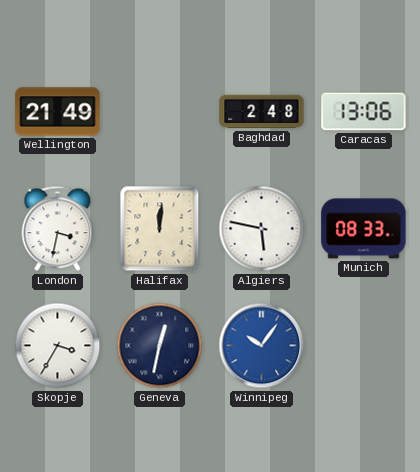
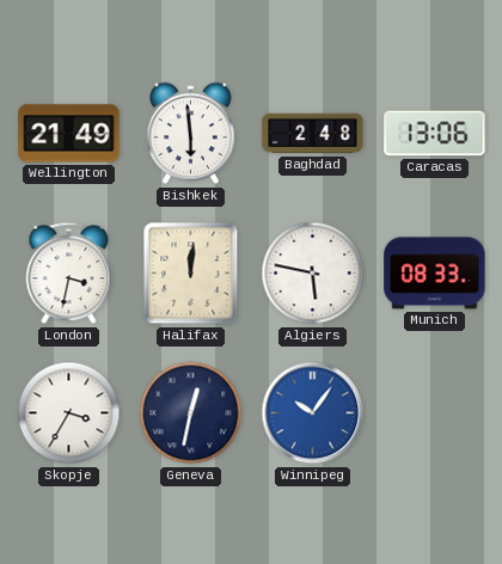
Bishkek: none -> 5:59 (191, 134)
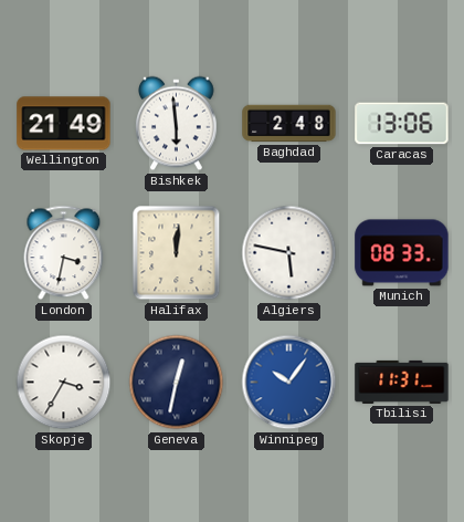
Tbilisi: none -> 11:31 (402, 382)
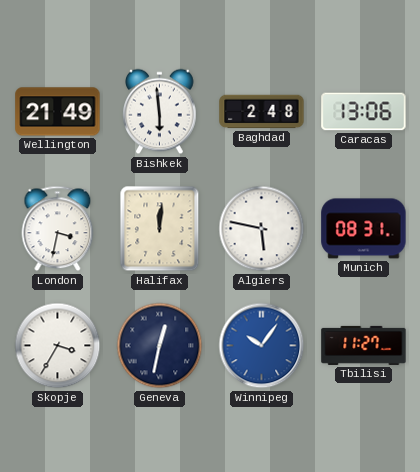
Munich: 08:33 -> 08:31 (364, 229)
Tbilisi: 11:31 -> 11:27 (364, 345)
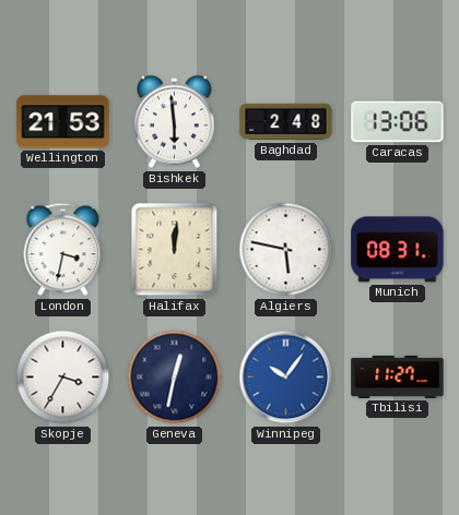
Wellington: 21:49 -> 21:53 (63, 122)
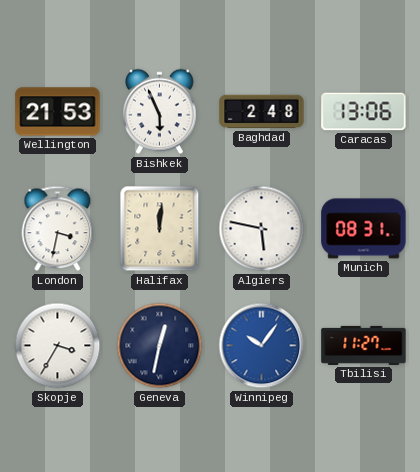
Bishkek: 5:59 -> 5:56 (160, 112)
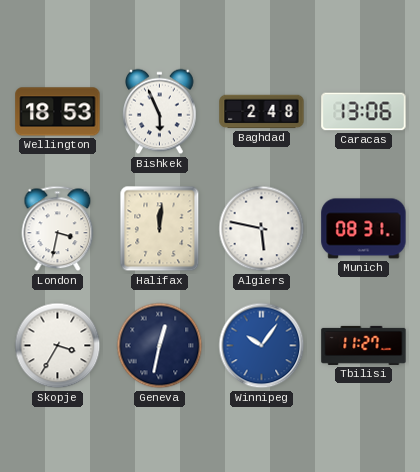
Wellington: 21:53 -> 18:53 (58, 112)
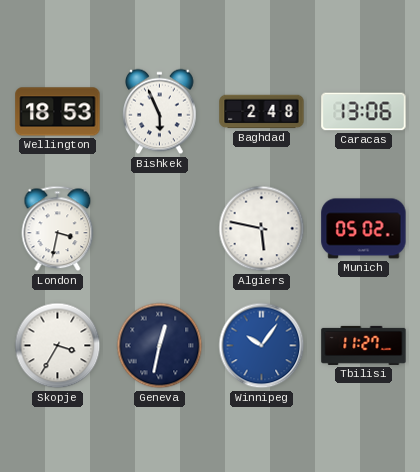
Halifax: 12:01 -> none (160, 229)
Munich: 08:31 -> 05:02 (364, 229)
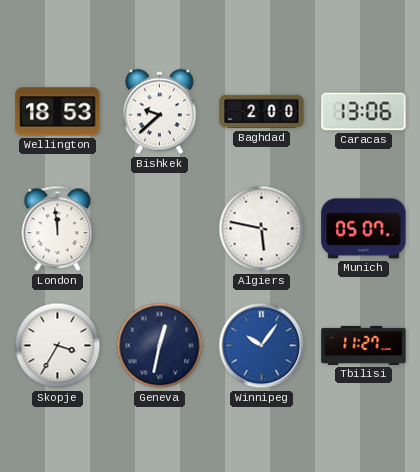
Bishkek: 5:56 -> 9:38 (160, 112)
Baghdad: 2:48 -> 2:00 (262, 112)
London: 3:32 -> 11:59 (58, 229)
Munich: 05:02 -> 05:07 (364, 229)
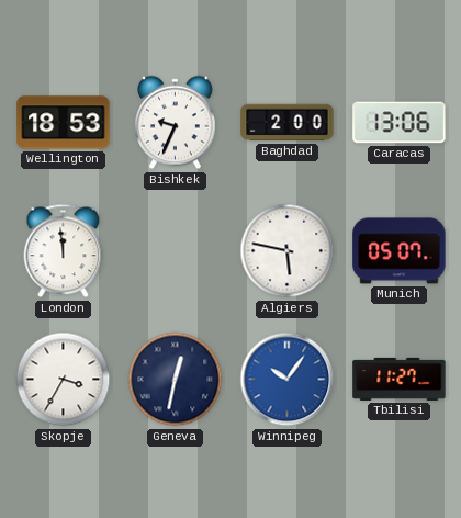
Bishkek: 9:38 -> 9:34 (176, 123)
